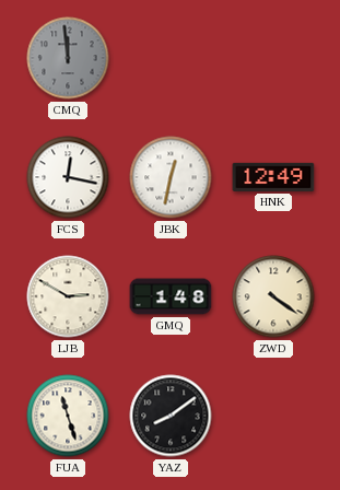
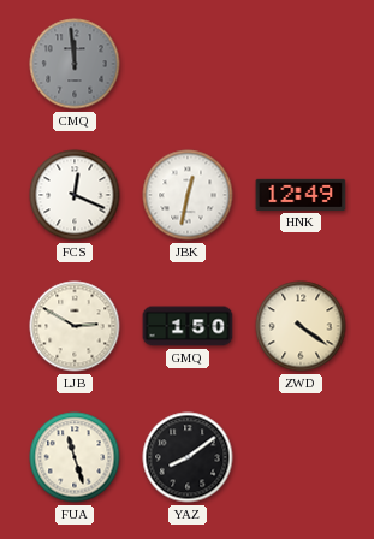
FCS: 12:17 -> 12:19 (75, 195)
GMQ: 1:48 -> 1:50 (188, 326)
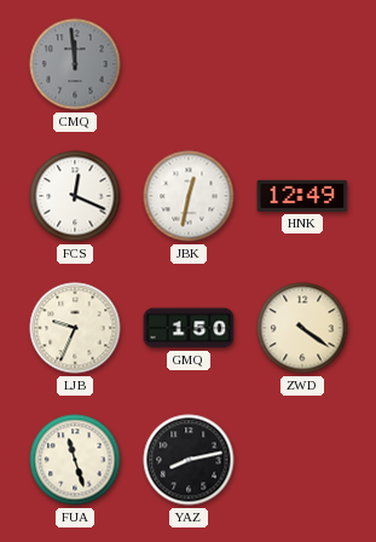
LJB: 2:50 -> 9:34 (75, 328)
YAZ: 8:09 -> 8:13 (189, 460)
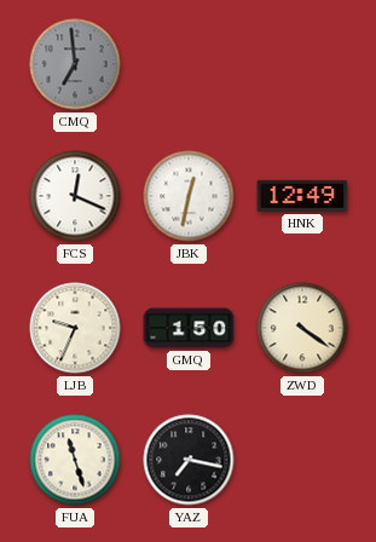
CMQ: 11:59 -> 6:59 (75, 64)
YAZ: 8:13 -> 7:17 (189, 460)
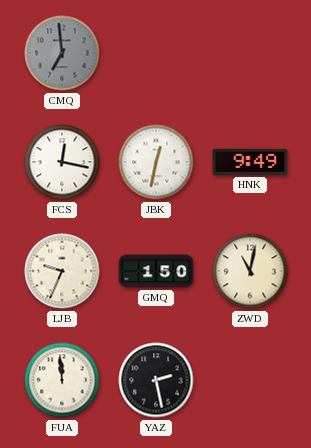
FCS: 12:19 -> 12:17 (62, 162)
HNK: 12:49 -> 9:49 (250, 162)
ZWD: 4:21 -> 11:02 (250, 271)
FUA: 11:27 -> 11:59 (62, 380)
YAZ: 7:17 -> 2:28 (156, 380)
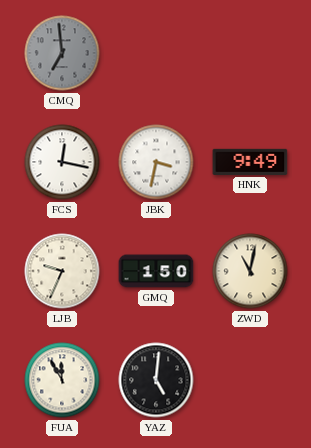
JBK: 12:32 -> 3:32 (156, 162)
FUA: 11:59 -> 11:55 (62, 380)
YAZ: 2:28 -> 5:01 (156, 380)
